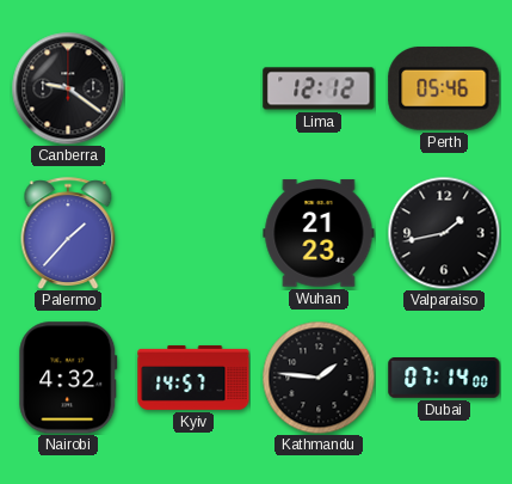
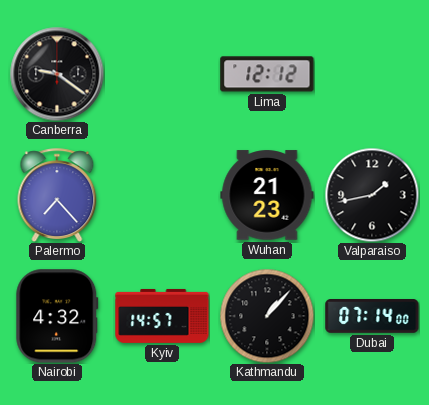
Perth: 05:46 -> none (444, 88)
Palermo: 1:37 -> 7:23 (57, 195)
Kathmandu: 1:46 -> 1:07 (267, 316)
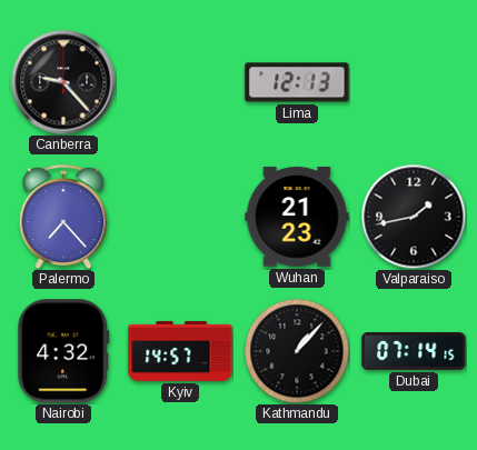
Canberra: 9:21 -> 9:23 (63, 82)
Lima: 12:12 -> 12:13 (297, 82)
Dubai: 07:14:00 -> 07:14:15 (414, 352)
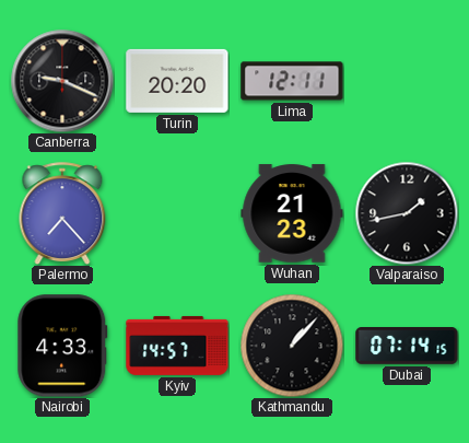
Canberra: 9:23 -> 9:19 (62, 81)
Turin: none -> 20:20 (177, 81)
Lima: 12:13 -> 12:11 (292, 81)
Nairobi: 4:32 -> 4:33 (62, 346)
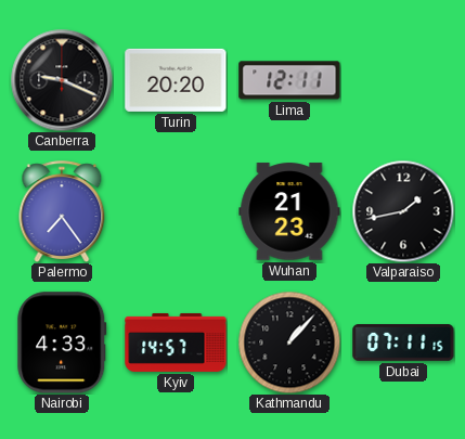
Palermo: 7:23 -> 7:24 (62, 211)
Dubai: 07:14 -> 07:11 (403, 344)
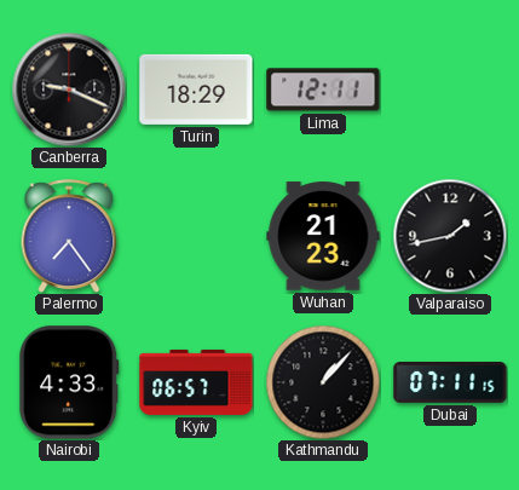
Turin: 20:20 -> 18:29 (196, 90)
Kyiv: 14:57 -> 06:57 (196, 382)
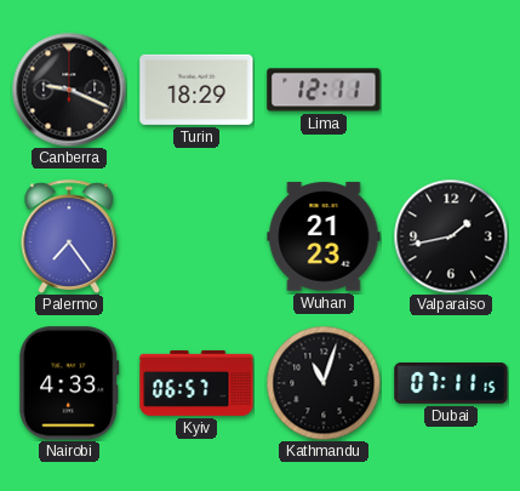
Kathmandu: 1:07 -> 11:03 (324, 383)
